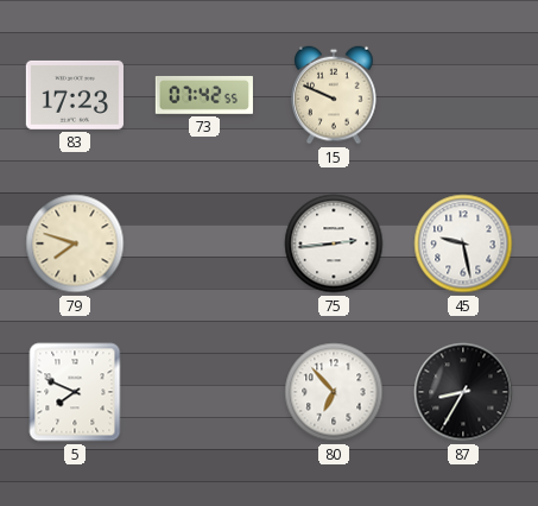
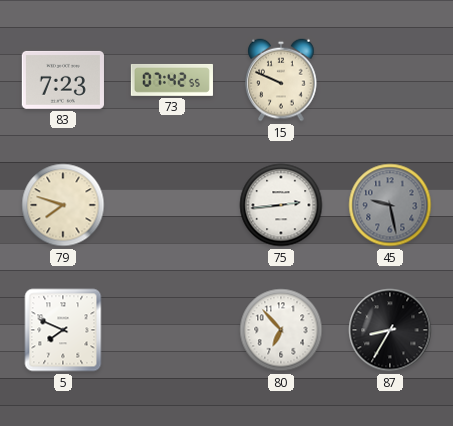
83: 17:23 -> 7:23 (63, 80)
45 dial: white -> grey (390, 205)
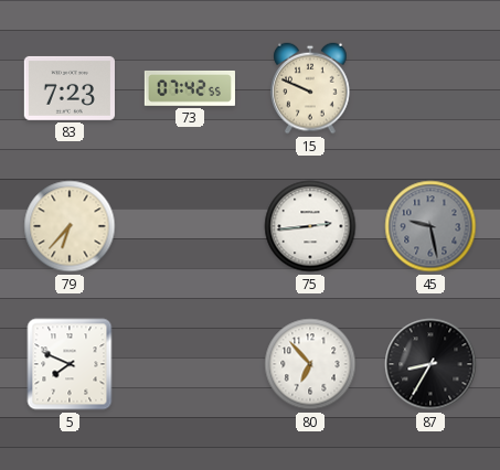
79: 7:48 -> 6:37 (70, 226)
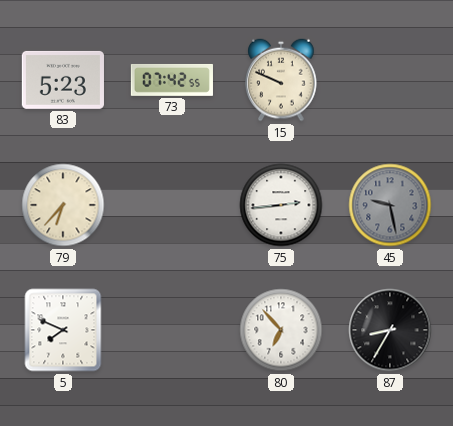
83: 7:23 -> 5:23 (63, 80)
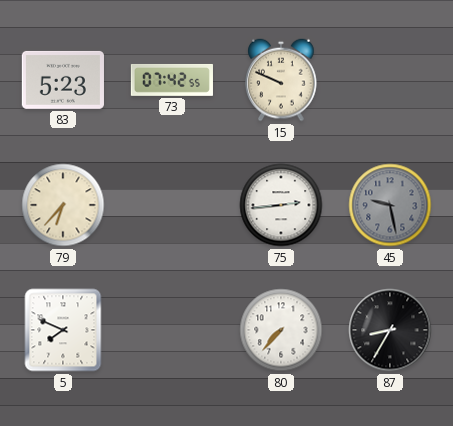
80: 6:53 -> 7:37 (281, 330)
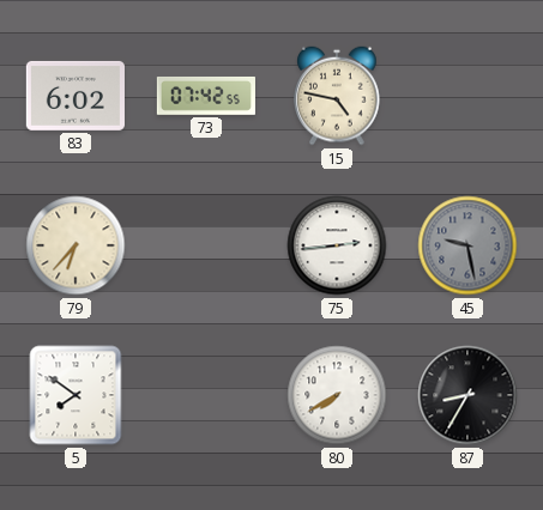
83: 5:23 -> 6:02 (76, 96)
15: 9:49 -> 4:47 (337, 96)
5: 7:49 -> 7:51 (76, 395)
80: 7:37 -> 7:40 (337, 395)
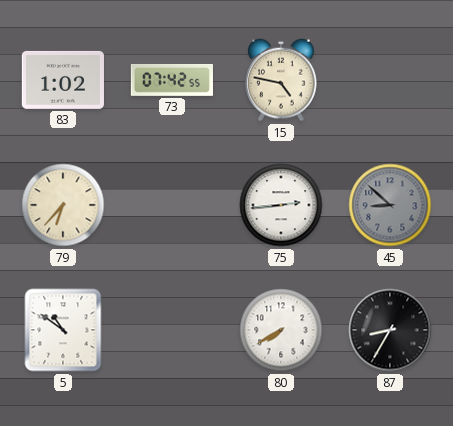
83: 6:02 -> 1:02 (63, 80)
45: 9:28 -> 8:52 (390, 205)
5: 7:51 -> 10:51 (63, 330)
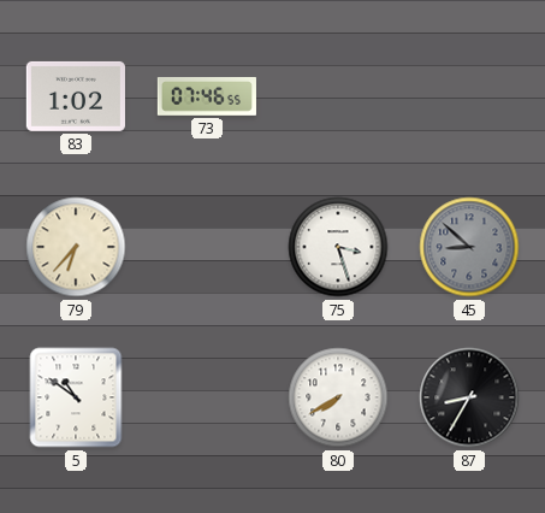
73: 07:42 -> 07:46 (207, 96)
15: 4:47 -> none (281, 80)
75: 2:44 -> 3:27 (338, 247)
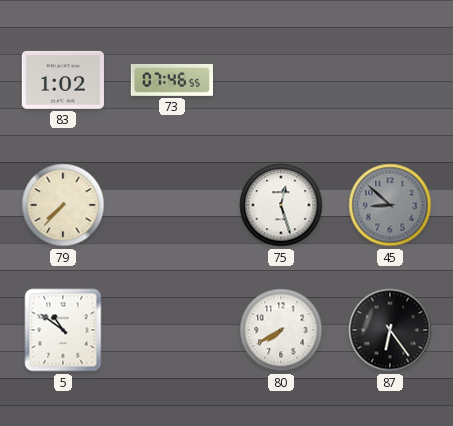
79: 6:37 -> 7:37 (63, 205)
75: 3:27 -> 12:27 (281, 205)
87: 8:35 -> 6:24 (390, 330)
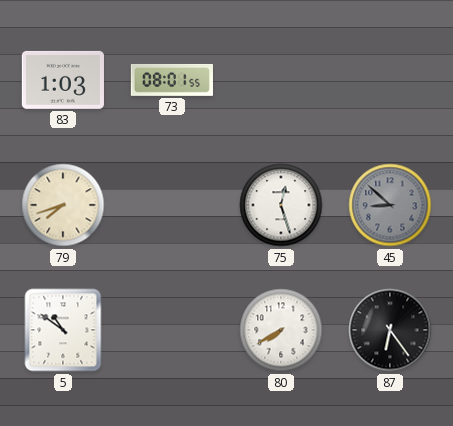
83: 1:02 -> 1:03 (63, 80)
73: 07:46 -> 08:01 (172, 80)
79: 7:37 -> 7:42 (63, 205)
